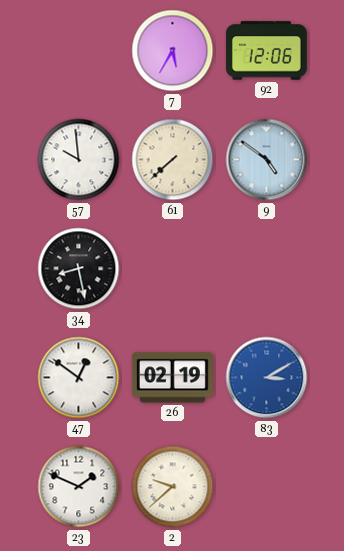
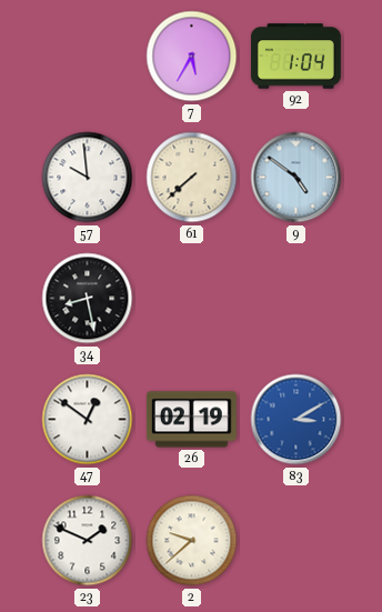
92: 12:06 -> 1:04 (295, 57)
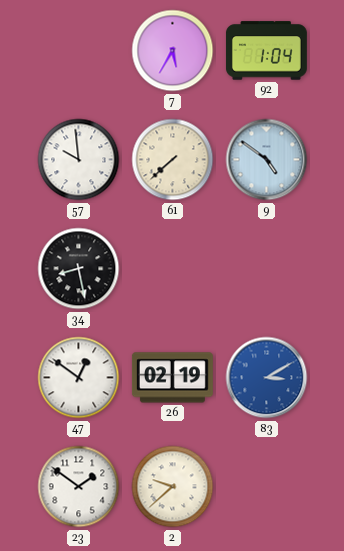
23: 1:49 -> 1:51 (79, 487)
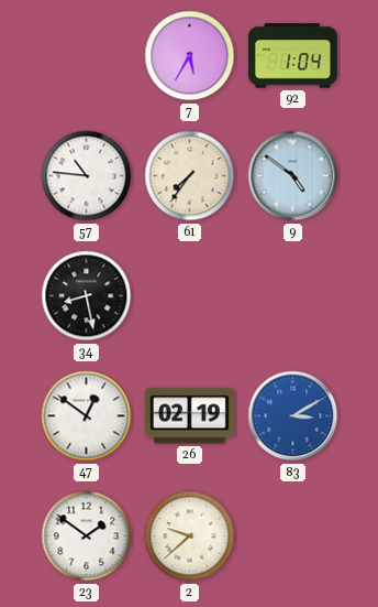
57: 9:59 -> 10:46 (87, 176)
61: 7:38 -> 7:36 (190, 176)
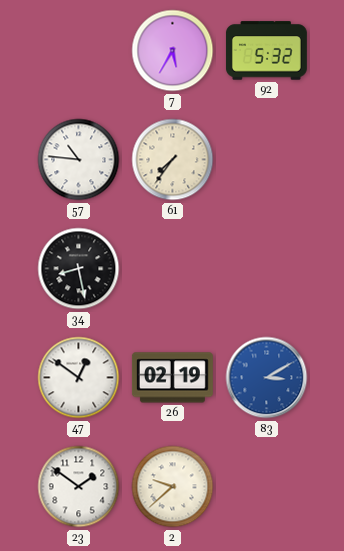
92: 1:04 -> 5:32 (266, 51)
9: 4:51 -> none (293, 176)
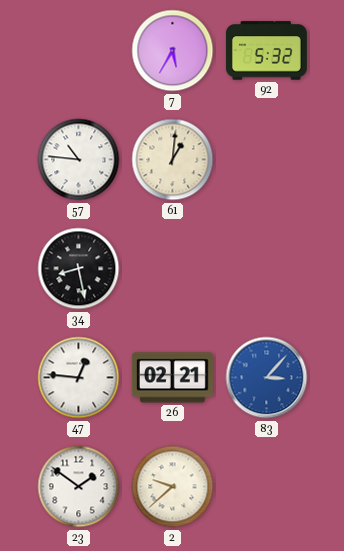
61: 7:36 -> 1:01 (173, 160)
47: 12:51 -> 12:46 (79, 378)
26: 02:19 -> 02:21 (172, 378)
83: 3:10 -> 3:07 (267, 378)
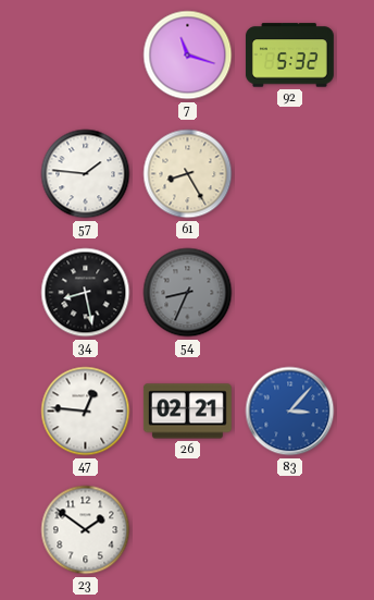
7: 5:35 -> 11:18 (188, 56)
57: 10:46 -> 1:46 (86, 174)
61: 1:01 -> 8:25 (188, 174)
54: none -> 8:34 (188, 293)
2: 9:38 -> none (173, 487)
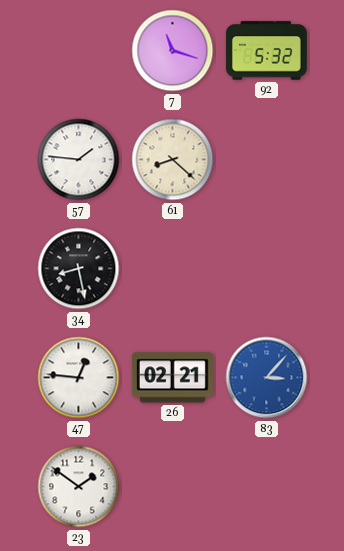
61: 8:25 -> 8:22 (173, 160)
54: 8:34 -> none (188, 293)
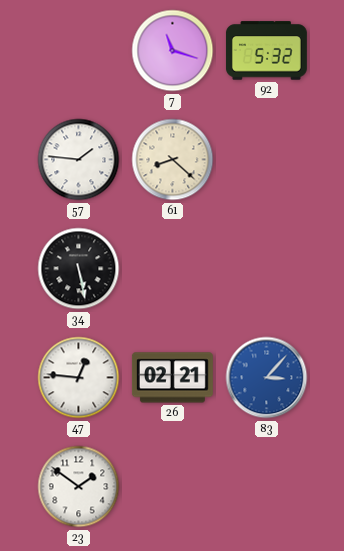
34: 8:28 -> 5:28 (79, 269)
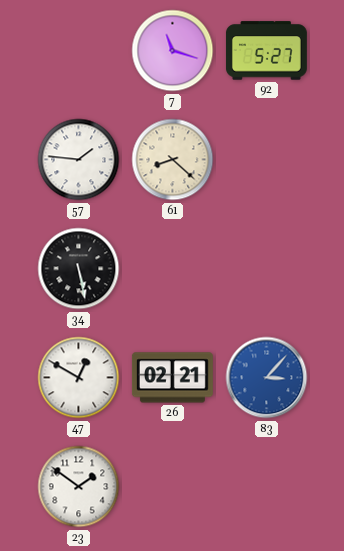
92: 5:32 -> 5:27 (266, 51)
47: 12:46 -> 12:50 (79, 378)
